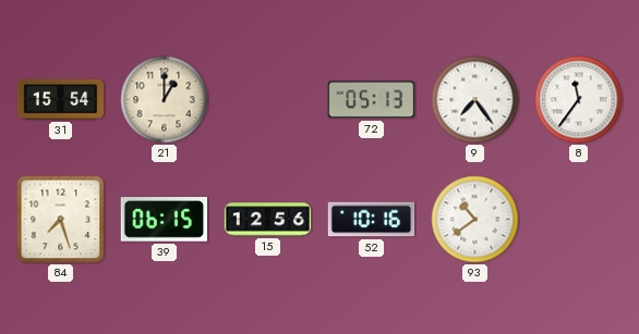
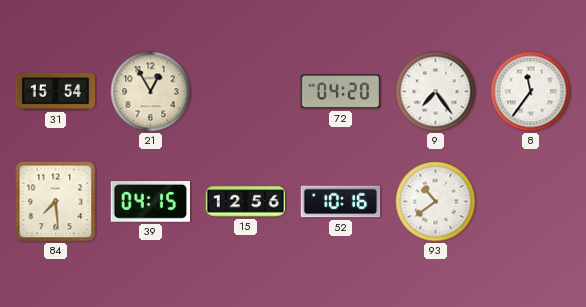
21: 1:00 -> 12:55 (151, 92)
72: 05:13 -> 04:20 (341, 92)
84: 7:27 -> 7:29 (56, 202)
39: 06:15 -> 04:15 (150, 202)
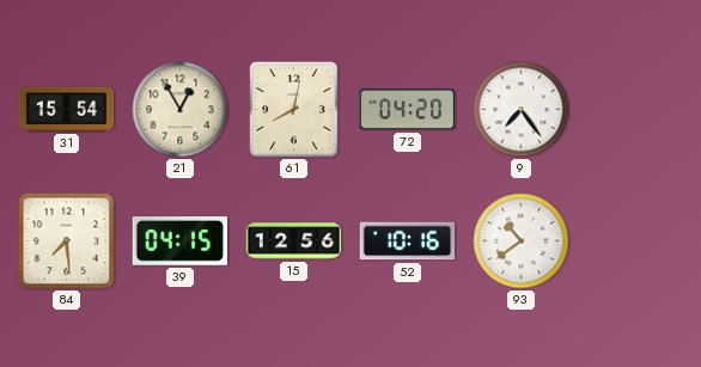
61: none -> 8:02 (294, 110)
8: 11:36 -> none (531, 92)
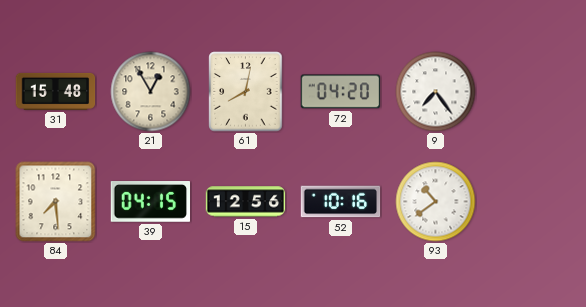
31: 15:54 -> 15:48 (56, 91)
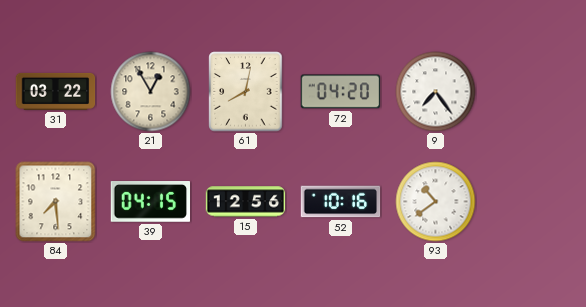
31: 15:48 -> 03:22 (56, 91)
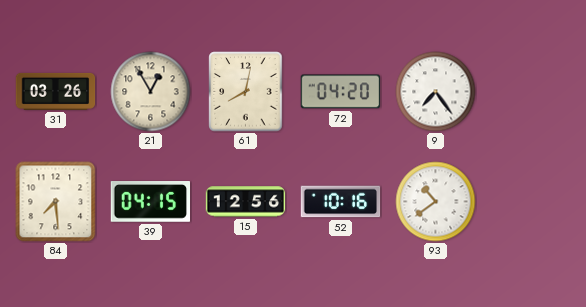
31: 03:22 -> 03:26 (56, 91)
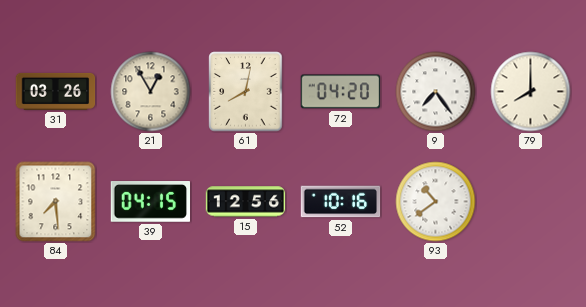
79: none -> 8:00 (531, 92)
